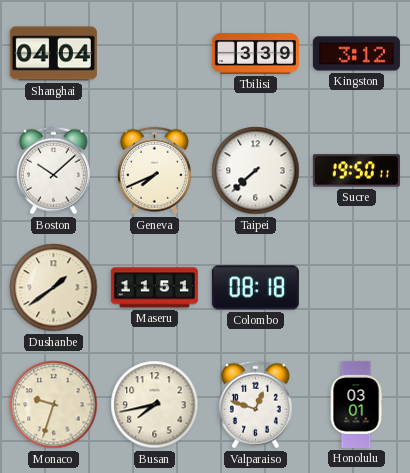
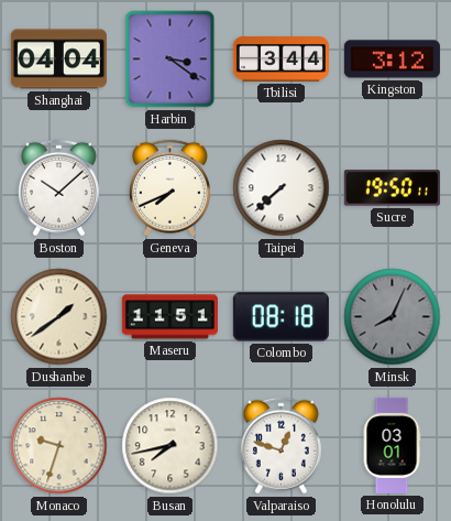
Harbin: none -> 3:21 (170, 59)
Tbilisi: 3:39 -> 3:44 (280, 59)
Minsk: none -> 8:04 (393, 317)
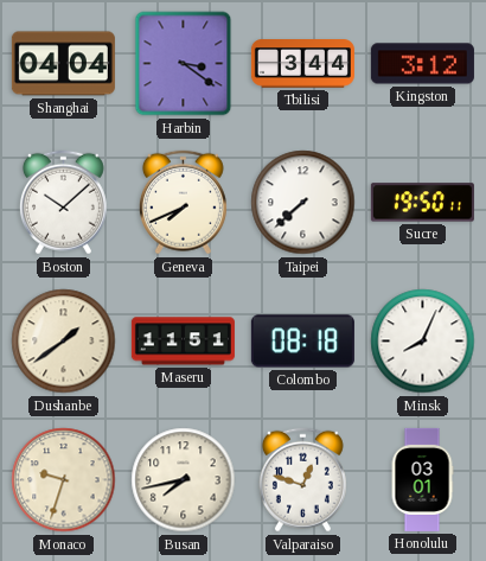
Minsk dial: grey -> white (423, 342)
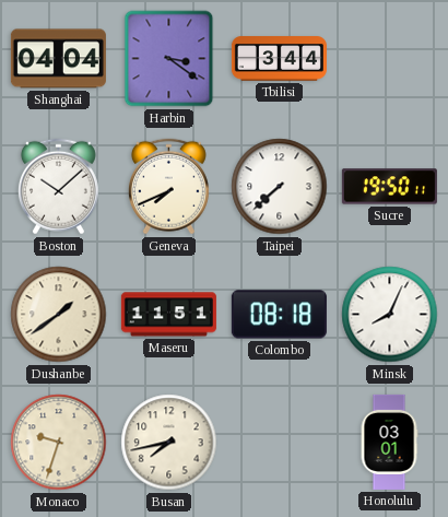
Kingston: 3:12 -> none (422, 64)
Valparaiso: 12:48 -> none (302, 480)
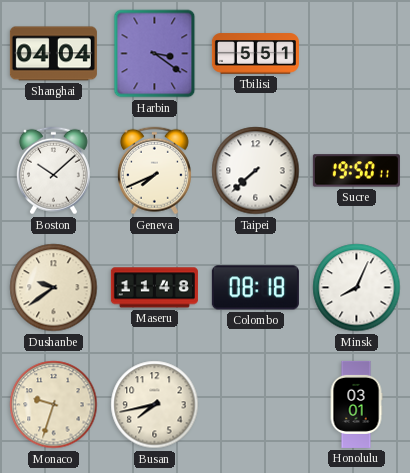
Tbilisi: 3:44 -> 5:51 (255, 54)
Dushanbe: 1:39 -> 9:39 (54, 288)
Maseru: 11:51 -> 11:48 (154, 288)
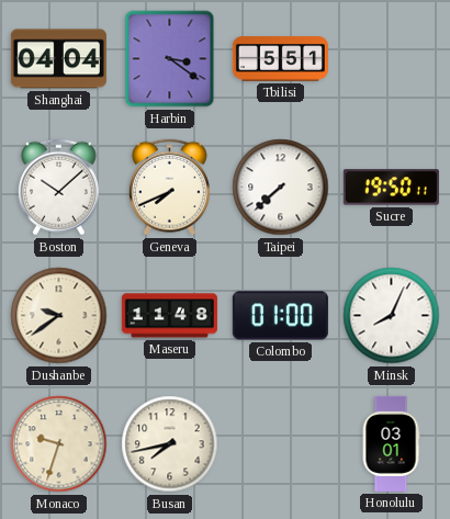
Colombo: 08:18 -> 01:00 (280, 316)
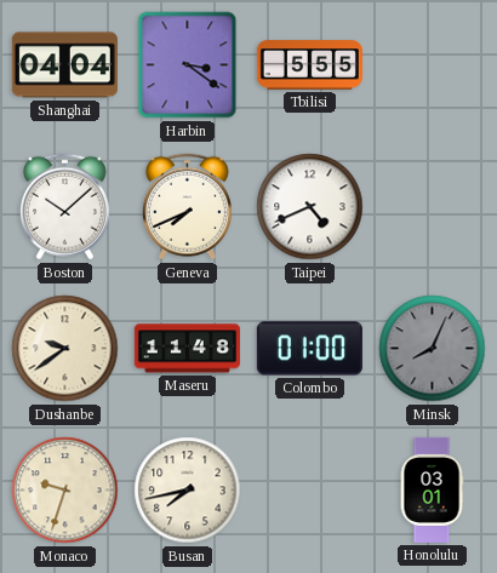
Tbilisi: 5:51 -> 5:55 (309, 65)
Taipei: 7:38 -> 4:41 (310, 207)
Sucre: 19:50 -> none (391, 188)
Minsk dial: white -> grey (433, 349)
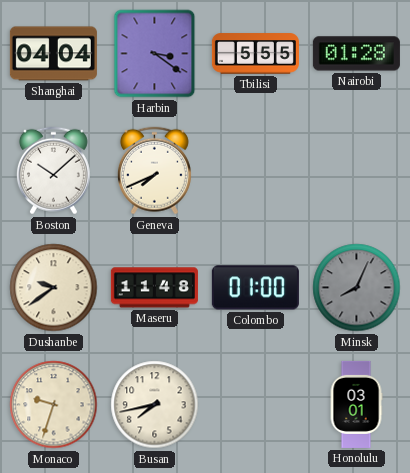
Nairobi: none -> 01:28 (356, 54)
Taipei: 4:41 -> none (310, 207)
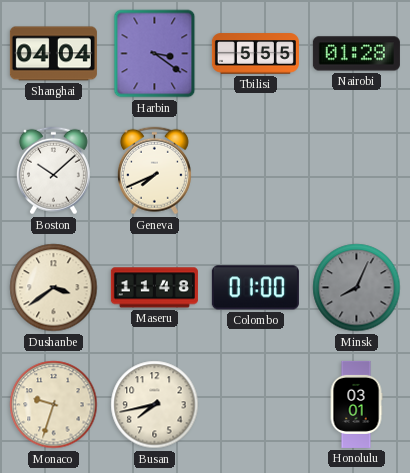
Dushanbe: 9:39 -> 3:39 (54, 288)
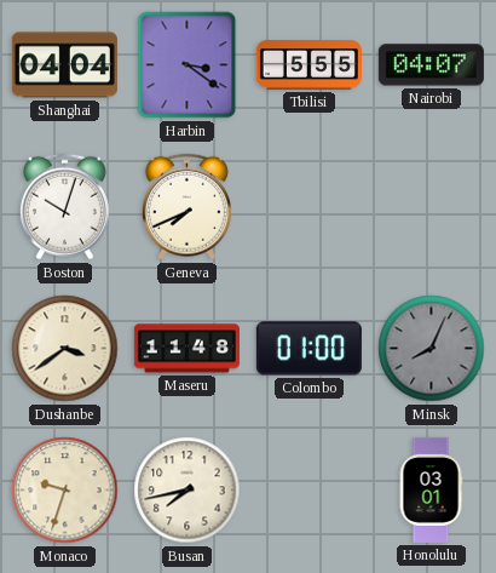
Nairobi: 01:28 -> 04:07 (431, 65)
Boston: 10:08 -> 10:03 (64, 207)
